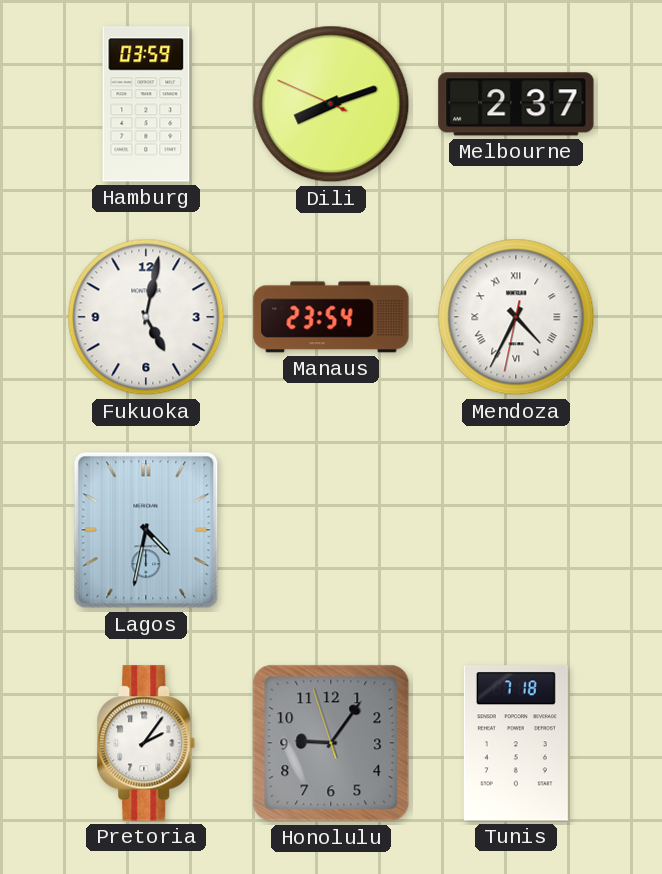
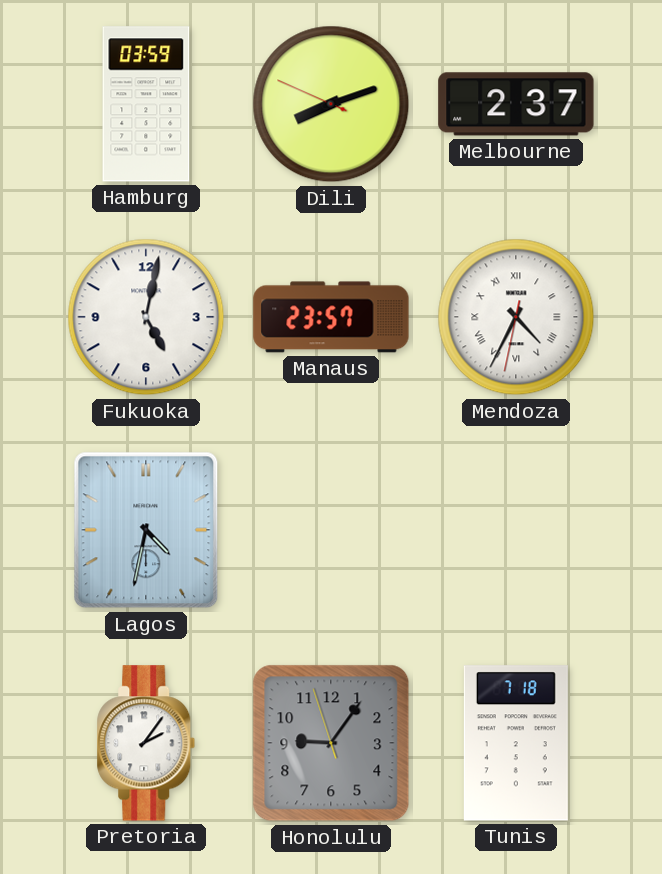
Manaus: 23:54 -> 23:57 (331, 317)
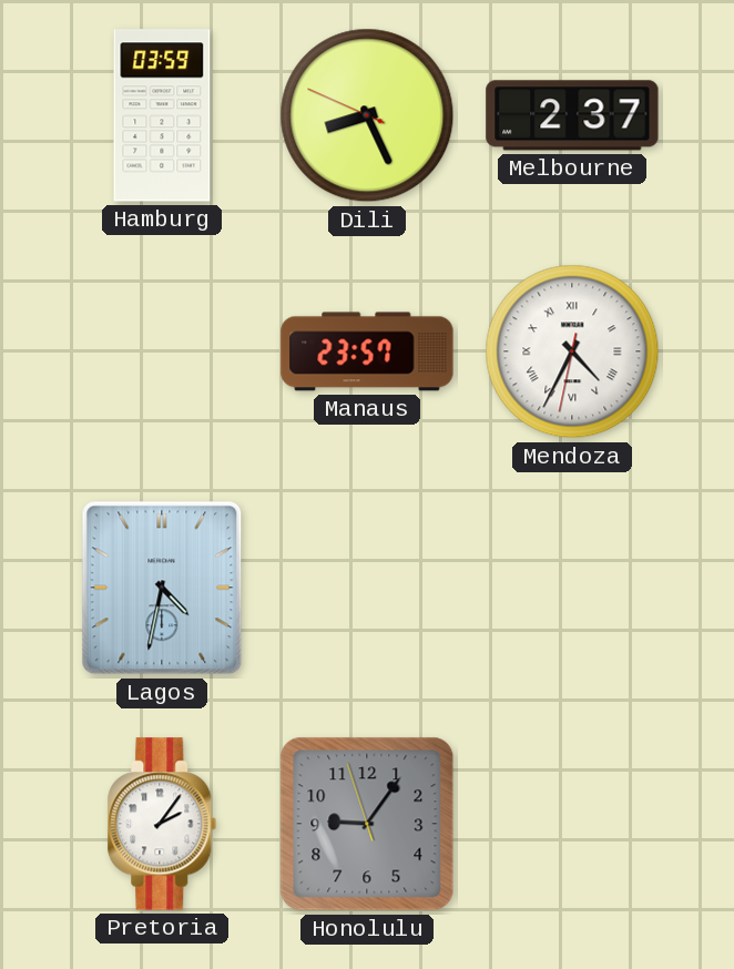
Dili: 8:11 -> 8:25 (367, 115)
Fukuoka: 5:02 -> none (146, 317)
Tunis: 7:18 -> none (516, 743)
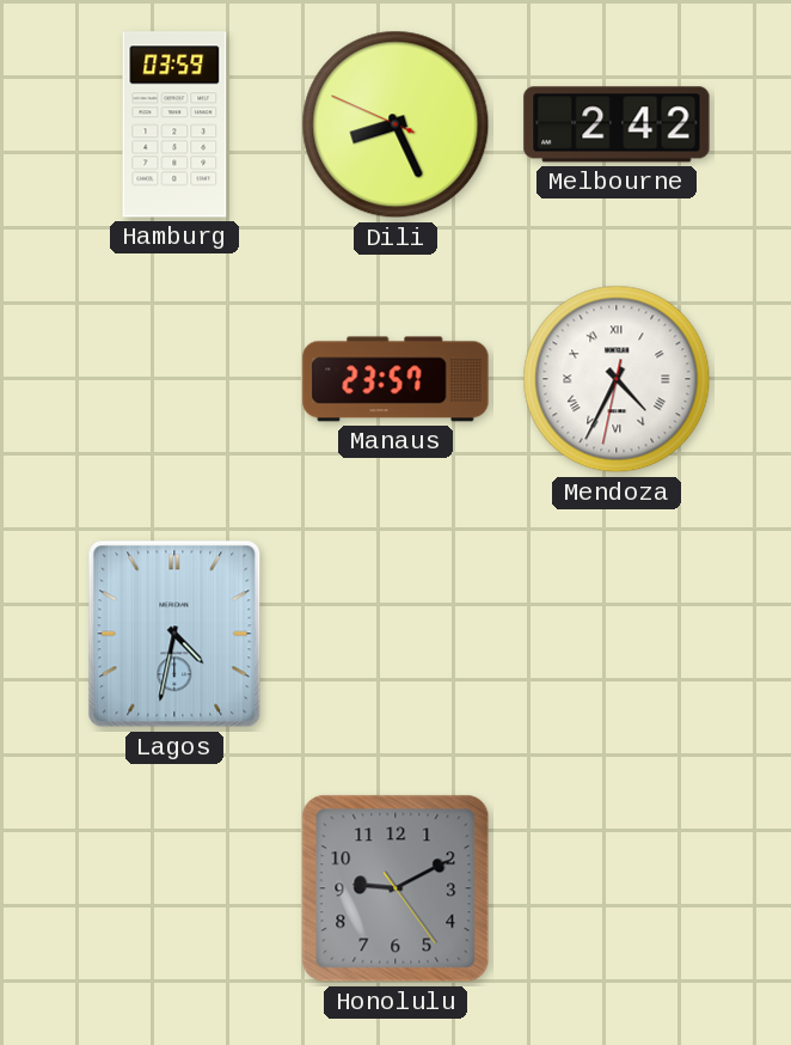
Melbourne: 2:37 -> 2:42 (617, 124)
Pretoria: 2:06 -> none (162, 824)
Honolulu: 9:05 -> 9:10 (395, 888)
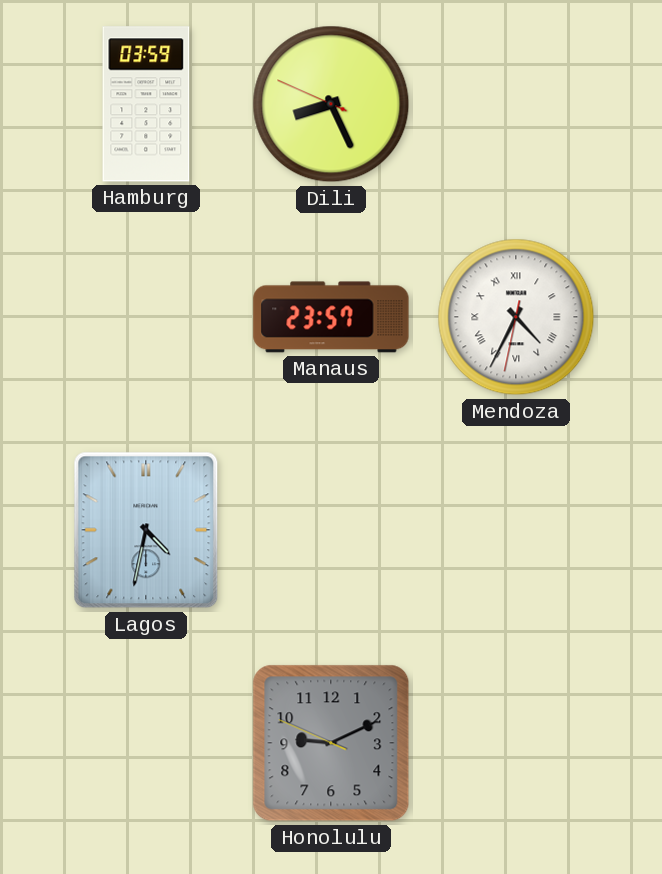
Melbourne: 2:42 -> none (617, 124)
Honolulu: 9:10:24 -> 9:10:49 (331, 743)
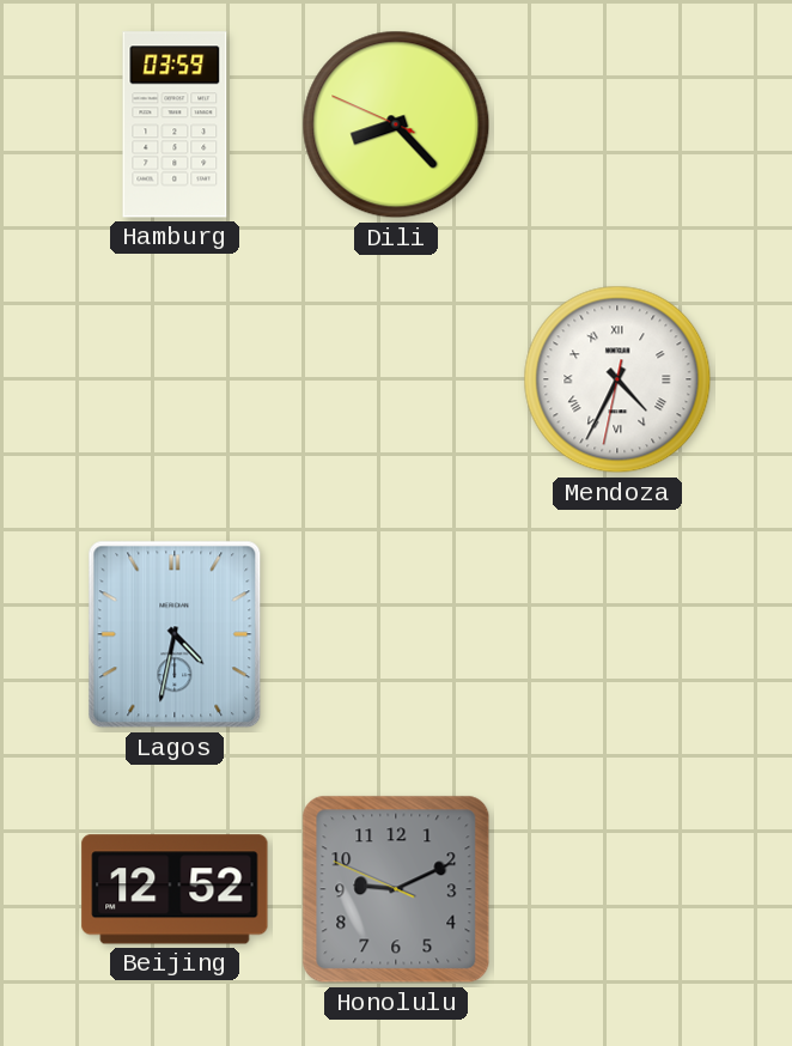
Dili: 8:25 -> 8:22 (396, 124)
Manaus: 23:57 -> none (331, 317)
Beijing: none -> 12:52 (175, 889)
